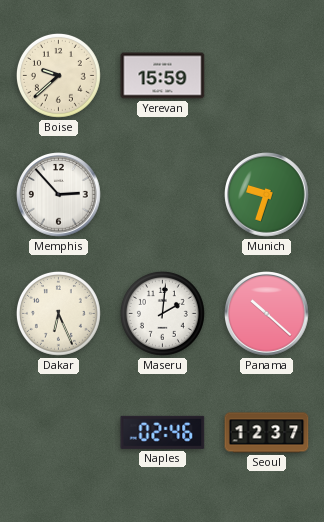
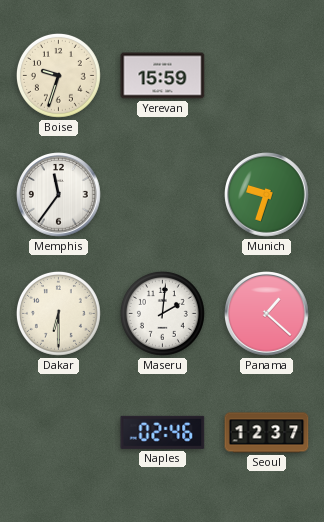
Boise: 9:38 -> 9:33 (58, 75)
Memphis: 2:53 -> 11:36 (59, 195)
Dakar: 6:26 -> 6:30 (58, 313)
Panama: 10:22 -> 1:22 (267, 314)
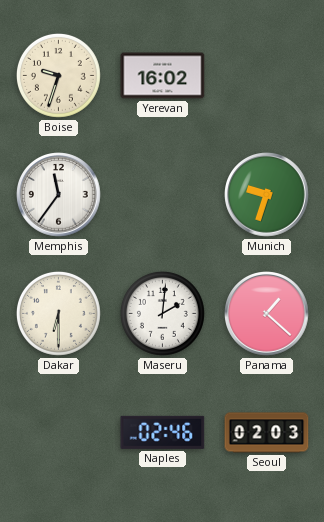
Yerevan: 15:59 -> 16:02 (163, 76)
Seoul: 12:37 -> 02:03 (267, 433)
